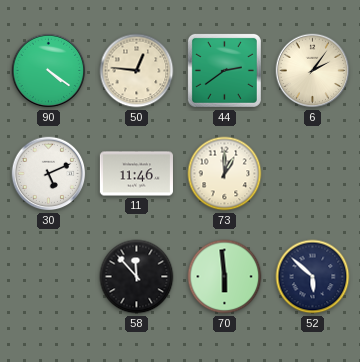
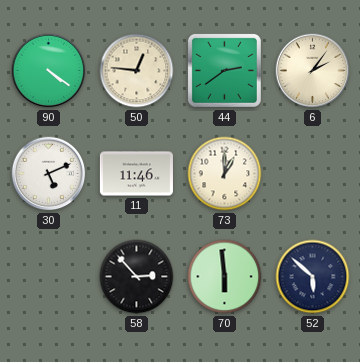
58: 11:53 -> 2:53 (137, 277)
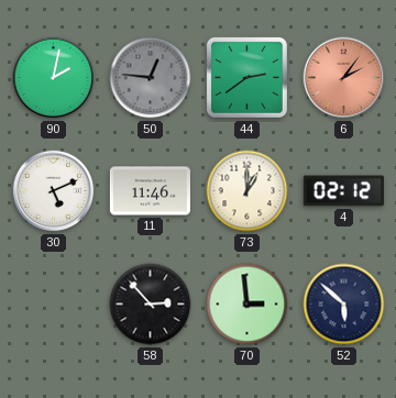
90: 4:21 -> 2:02 (54, 78)
50 dial: cream -> grey (151, 78)
6 dial: cream -> salmon (344, 78)
4: none -> 02:12 (343, 191)
70: 5:59 -> 2:59 (248, 305)
